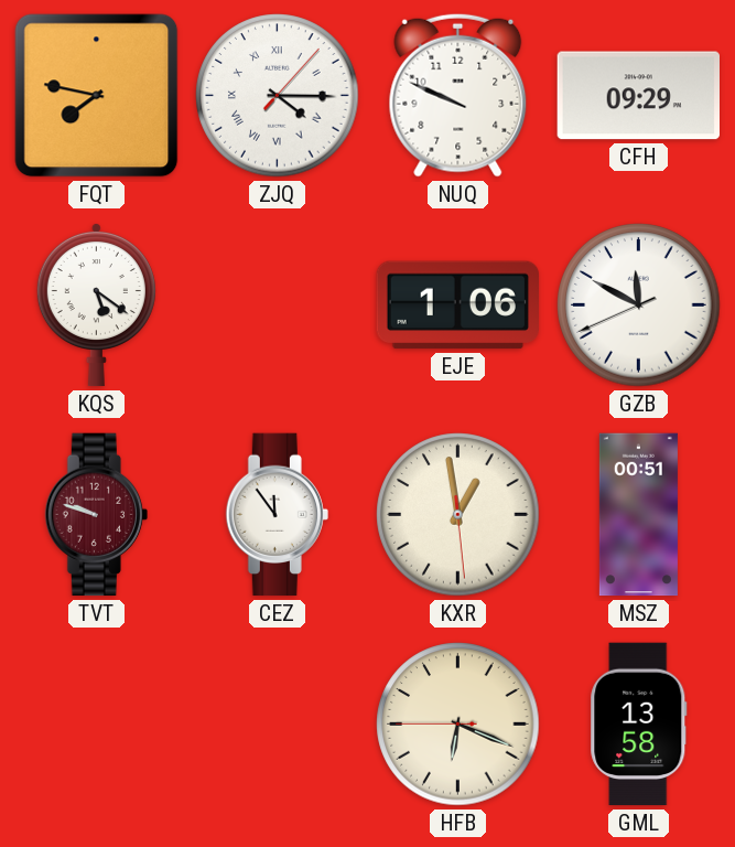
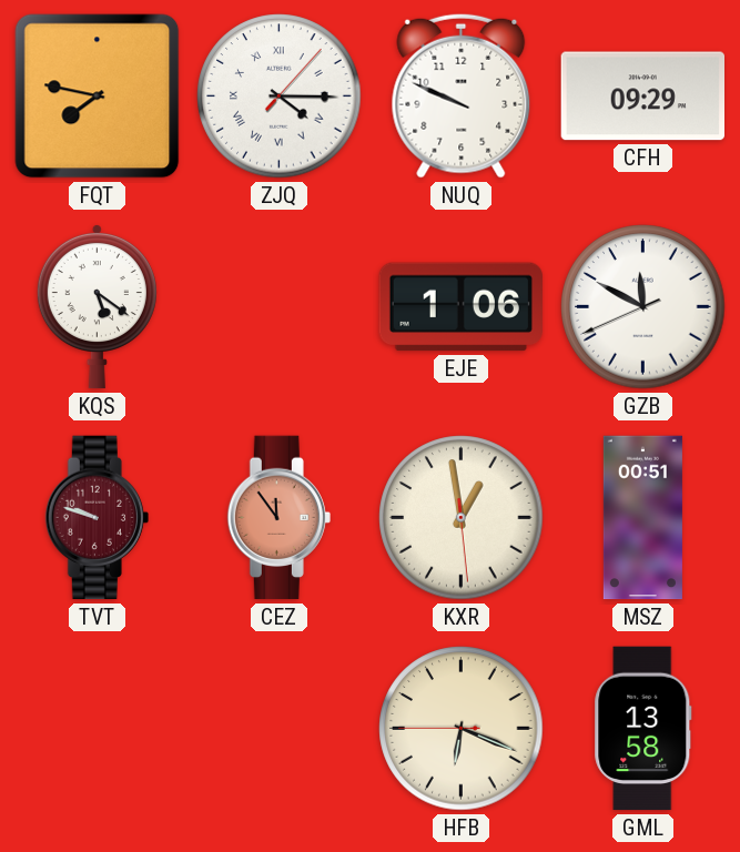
CEZ dial: white -> salmon (278, 518)
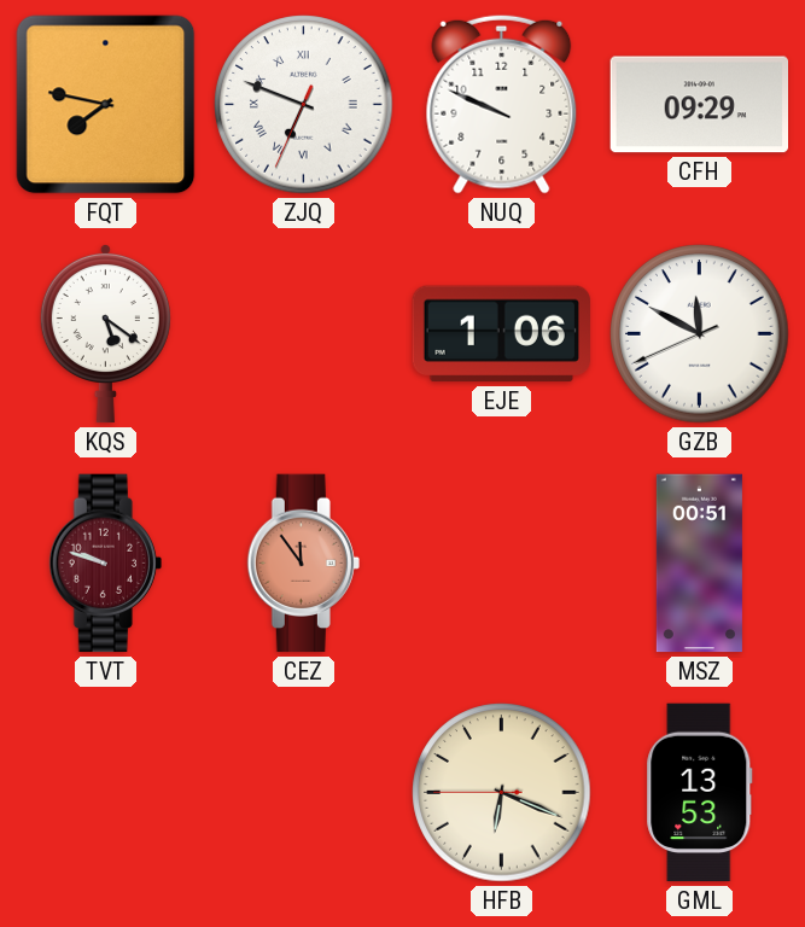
ZJQ: 4:15 -> 6:48 (304, 105)
KXR: 12:58 -> none (462, 518)
GML: 13:58 -> 13:53 (700, 793)
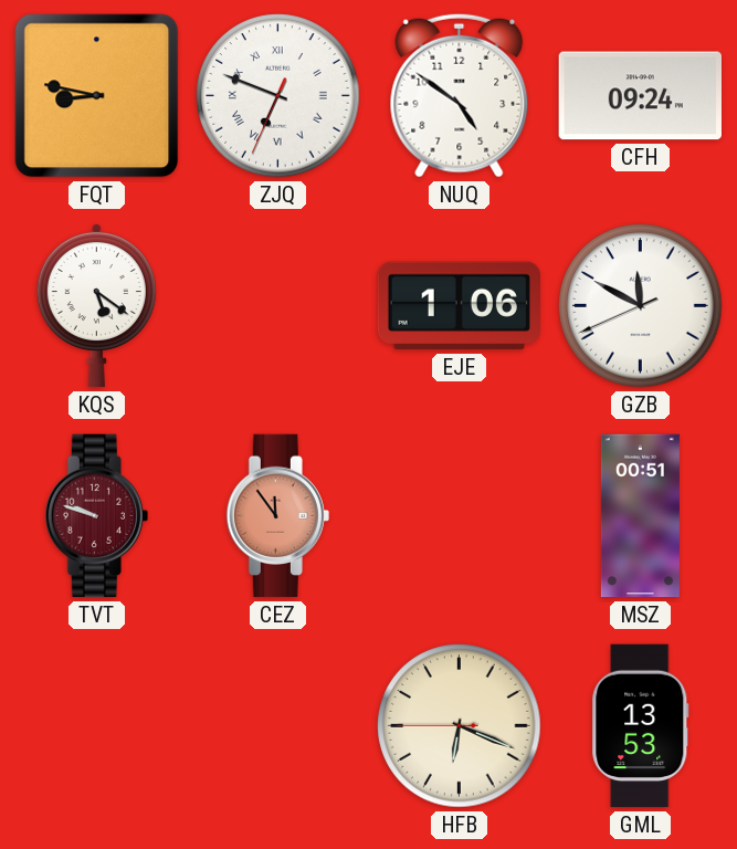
FQT: 7:47 -> 8:47 (97, 96)
NUQ: 9:49 -> 4:51 (460, 95)
CFH: 09:29 -> 09:24 (640, 96)
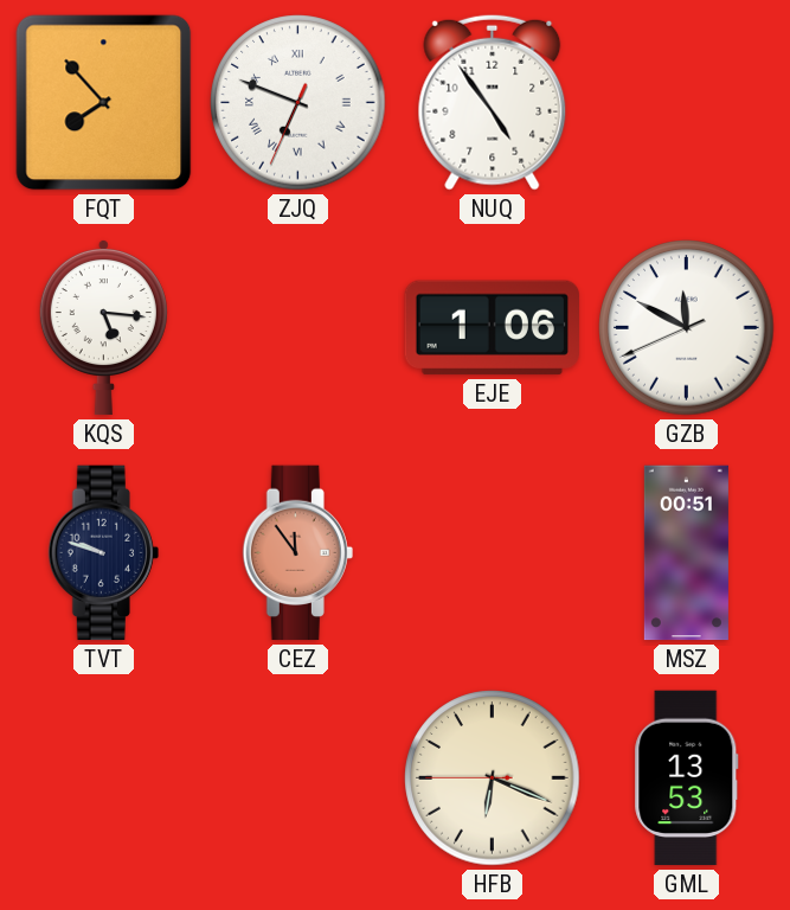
FQT: 8:47 -> 7:53 (104, 103)
NUQ: 4:51 -> 4:54 (493, 102)
CFH: 09:24 -> none (640, 96)
KQS: 5:21 -> 5:16 (103, 327)
TVT dial: burgundy -> navy (103, 553)
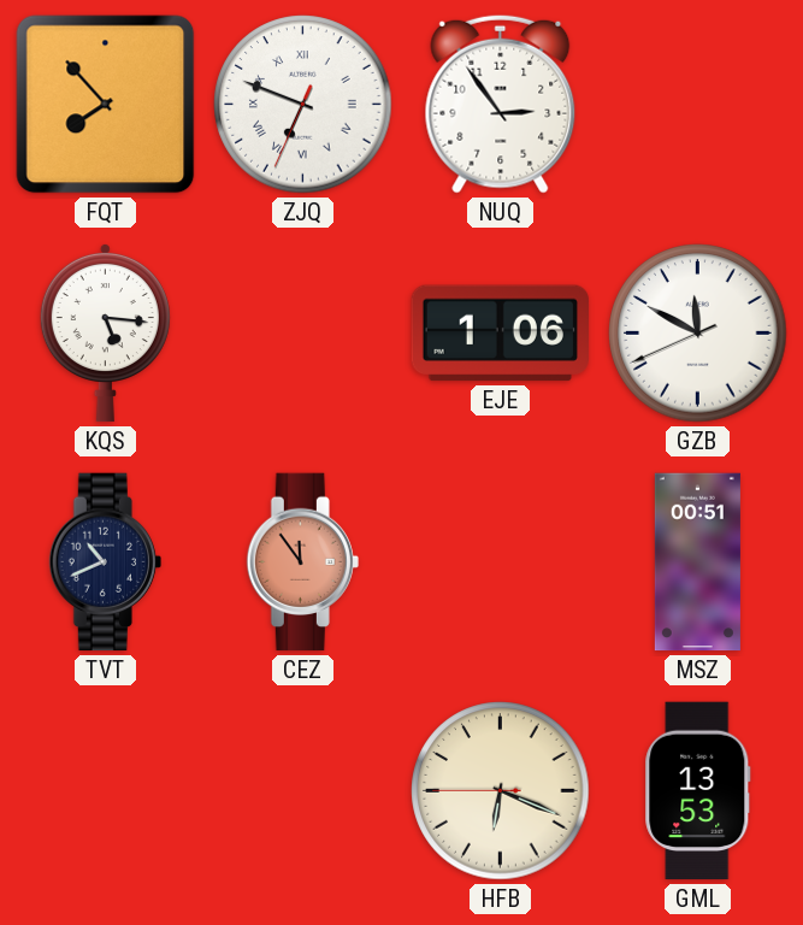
NUQ: 4:54 -> 2:54 (501, 104)
TVT: 9:48 -> 10:41 (105, 562)
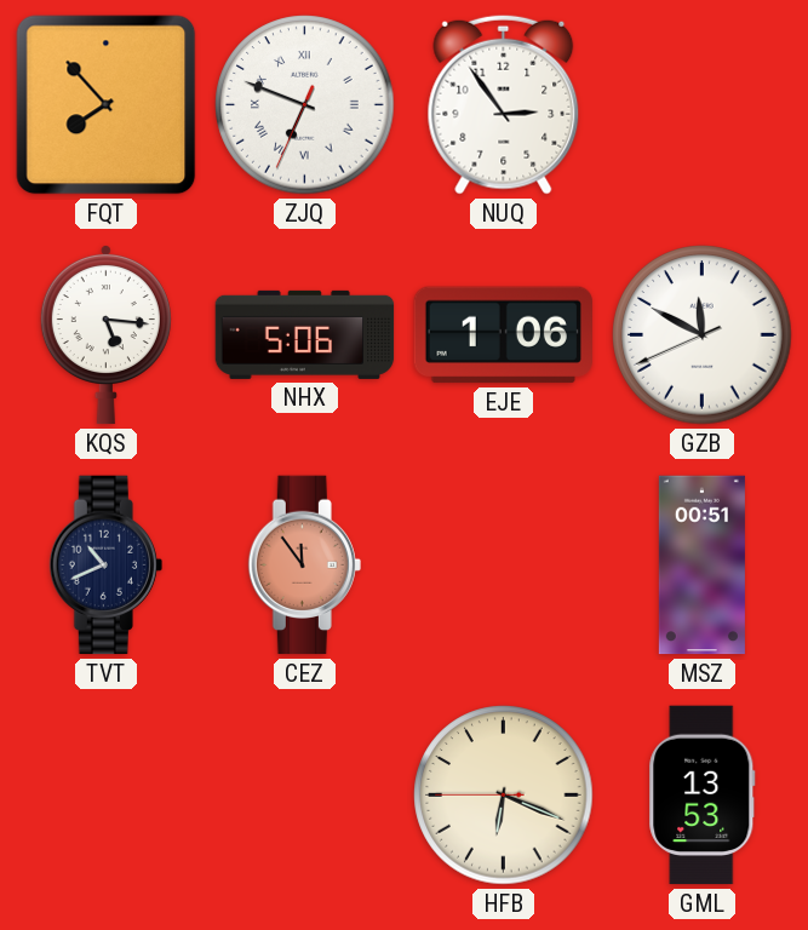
NHX: none -> 5:06 (305, 334)
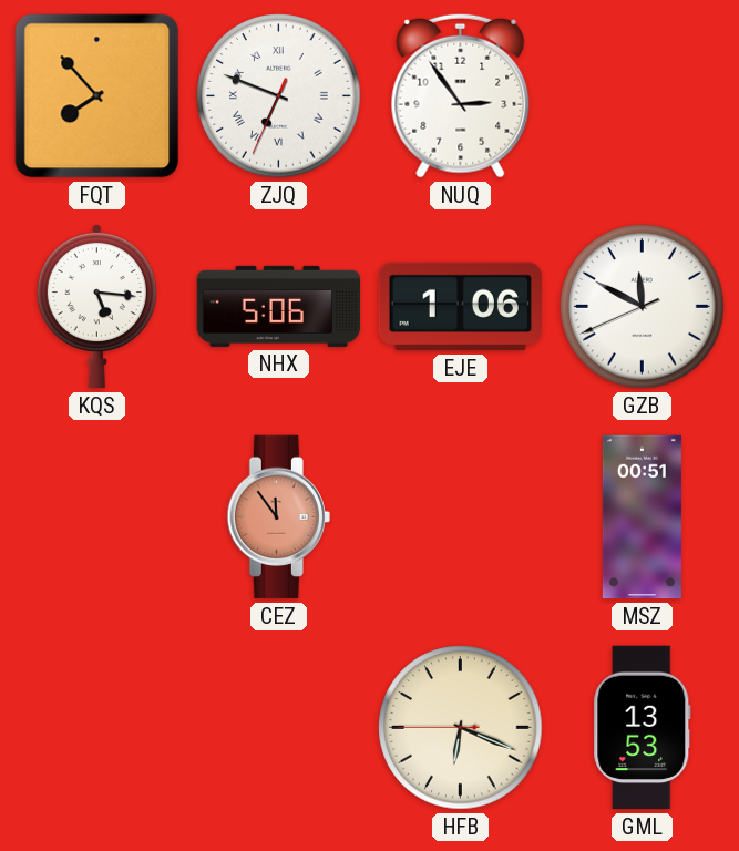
TVT: 10:41 -> none (105, 566)
